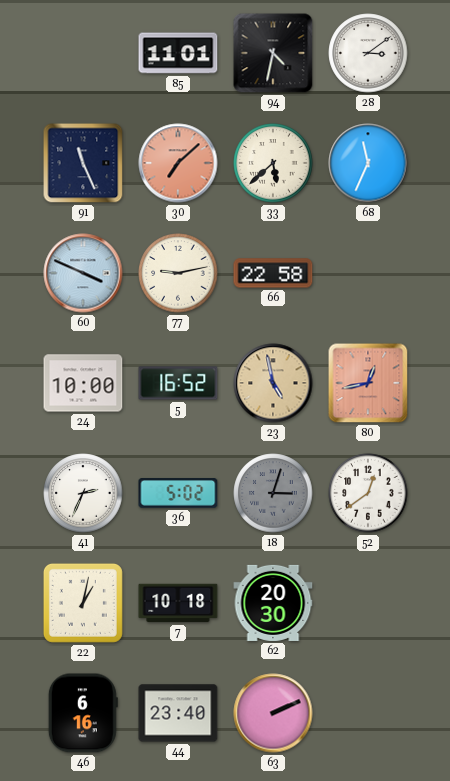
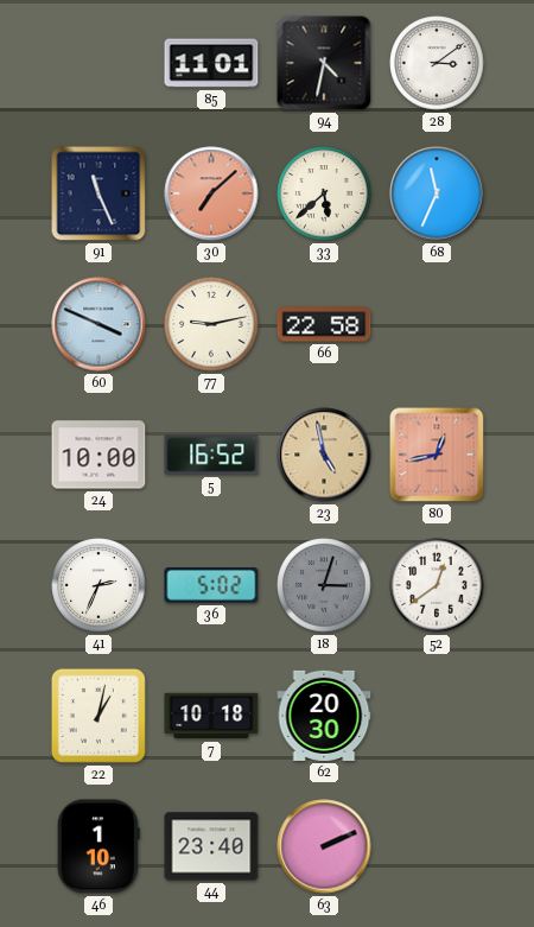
46: 6:16 -> 1:10 (98, 846)
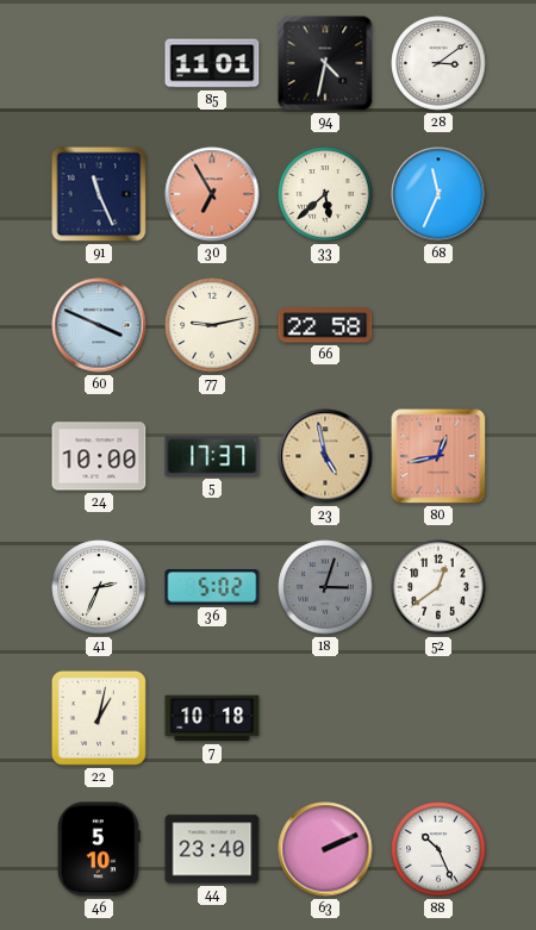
30: 7:08 -> 6:55 (212, 194)
5: 16:52 -> 17:37 (212, 456)
62: 20:30 -> none (324, 716)
46: 1:10 -> 5:10 (99, 849)
88: none -> 10:26 (438, 849)
